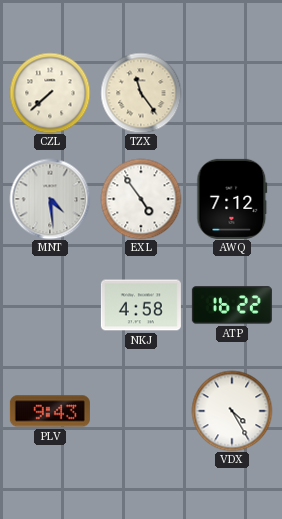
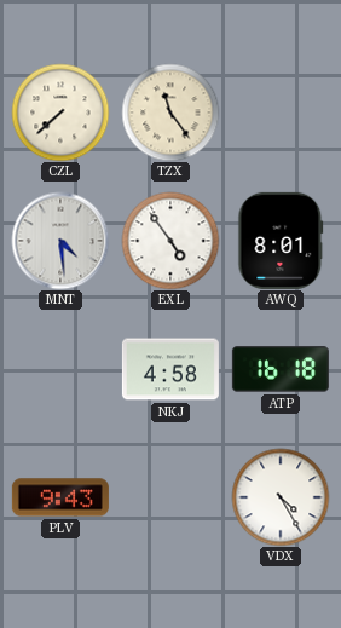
AWQ: 7:12 -> 8:01 (281, 241)
ATP: 16:22 -> 16:18 (281, 369)
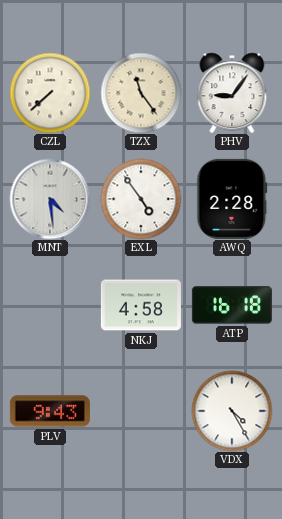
PHV: none -> 9:06 (232, 93)
AWQ: 8:01 -> 2:28 (232, 199)
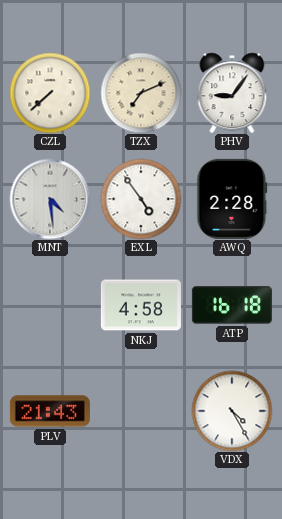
TZX: 11:24 -> 7:11 (141, 93)
PLV: 9:43 -> 21:43 (50, 411)
